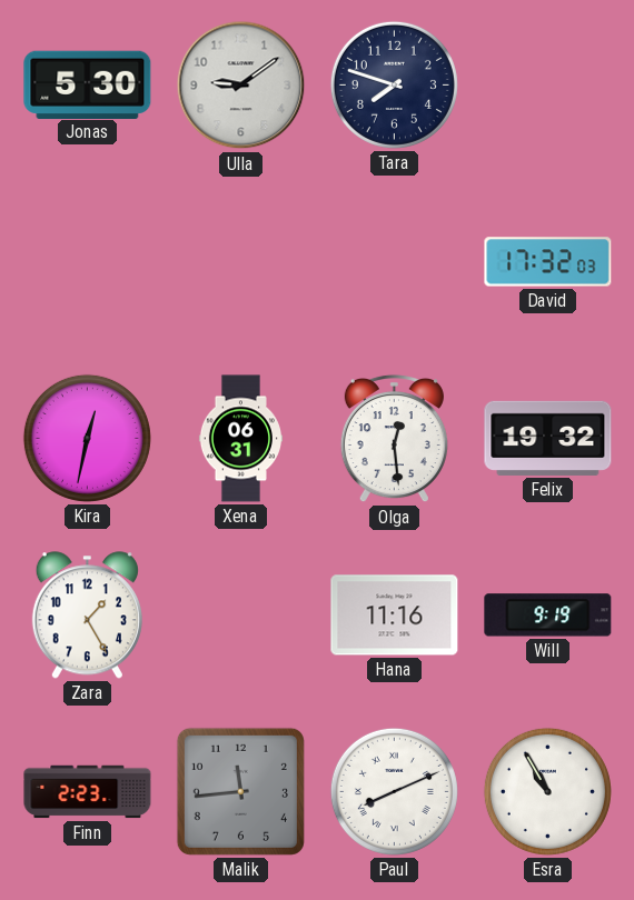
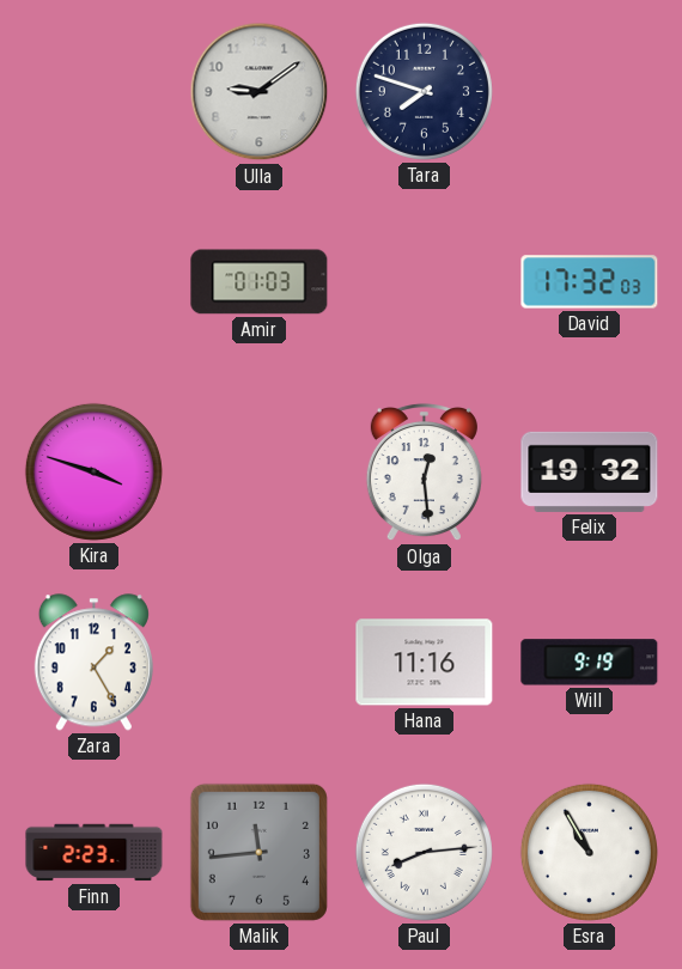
Jonas: 5:30 -> none (88, 84)
Amir: none -> 01:03 (260, 282)
Kira: 12:32 -> 3:48 (93, 471)
Xena: 06:31 -> none (240, 439)
Paul: 8:11 -> 8:14 (424, 852)
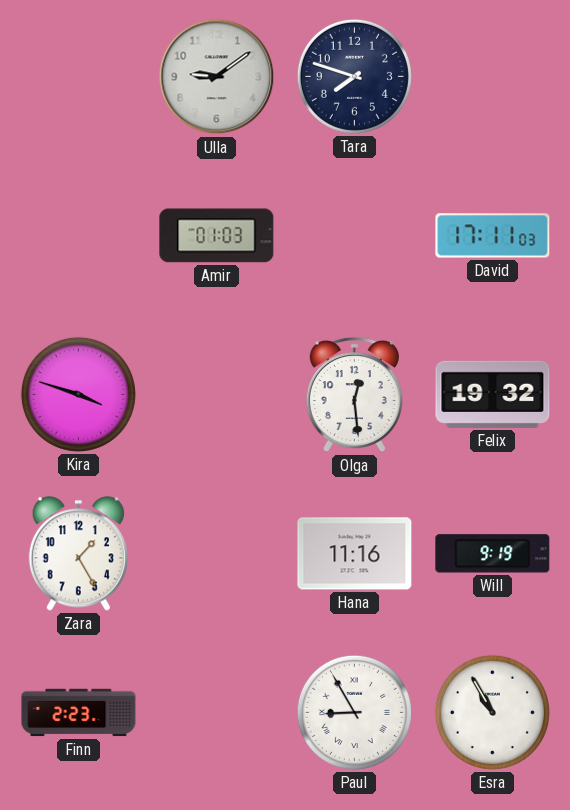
David: 17:32 -> 17:11 (493, 236)
Malik: 11:44 -> none (258, 852)
Paul: 8:14 -> 8:55 (354, 712)
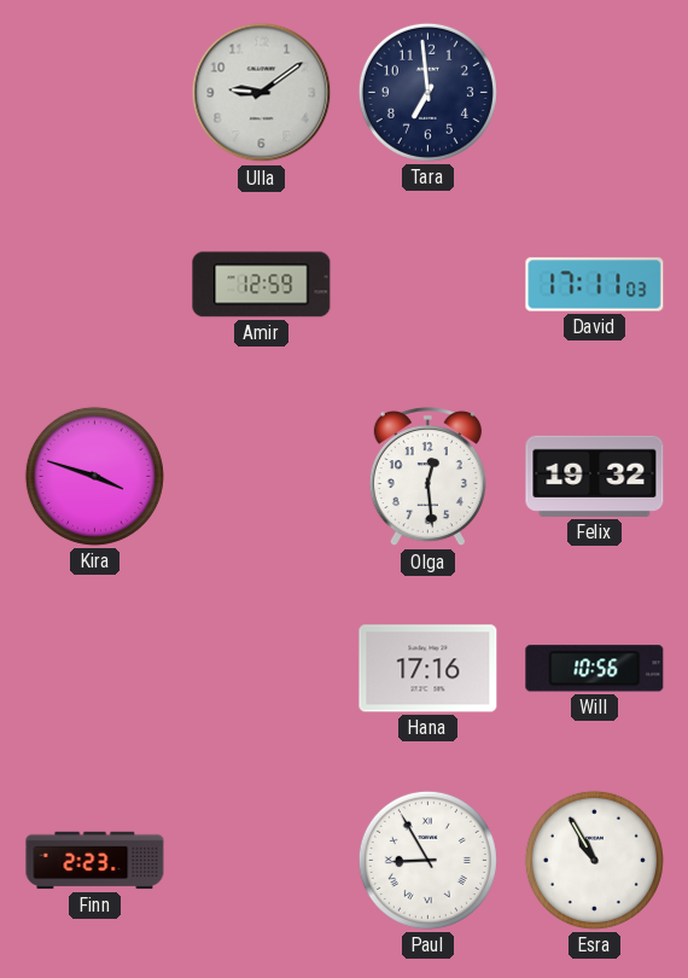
Tara: 7:48 -> 6:59 (427, 92)
Amir: 01:03 -> 12:59 (262, 285)
Zara: 1:25 -> none (78, 554)
Hana: 11:16 -> 17:16 (428, 669)
Will: 9:19 -> 10:56 (595, 669)
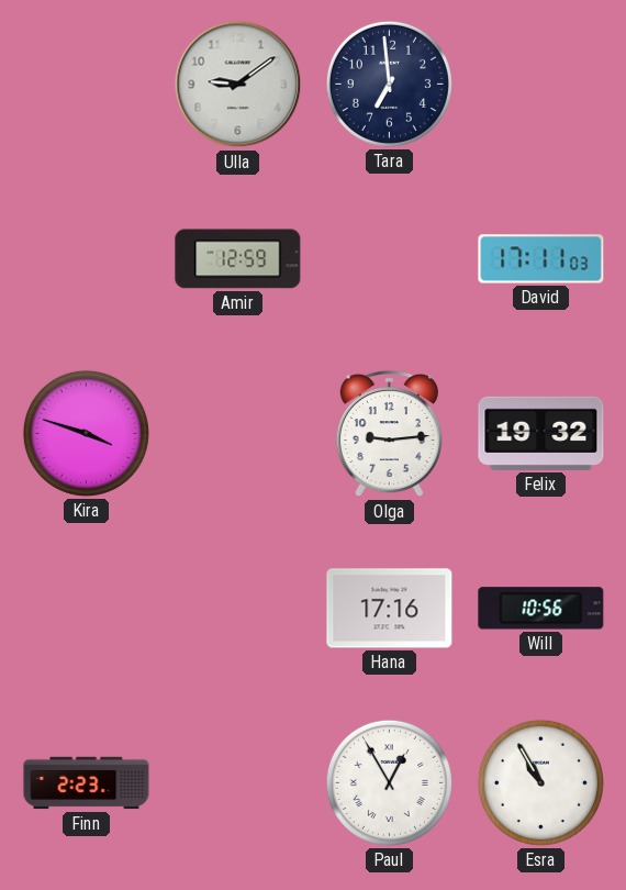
Olga: 12:29 -> 9:14 (389, 434)
Paul: 8:55 -> 12:55 (389, 782)
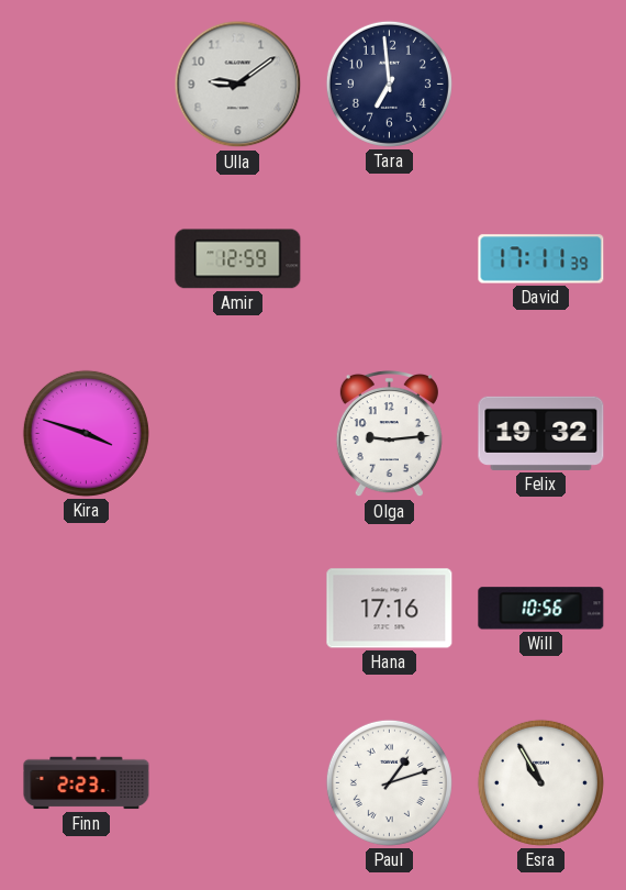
David: 17:11:03 -> 17:11:39 (541, 259)
Paul: 12:55 -> 1:12 (389, 782)
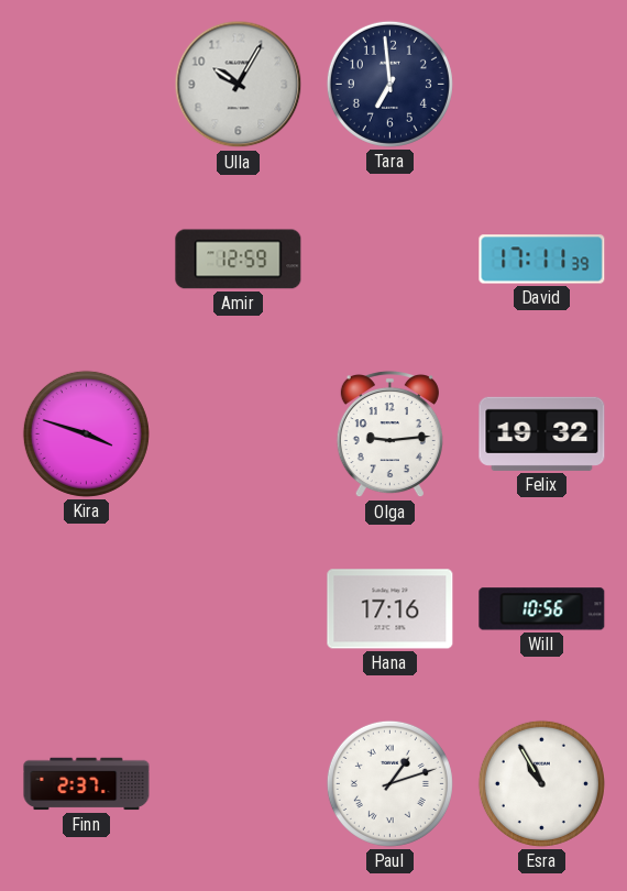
Ulla: 9:09 -> 10:05 (239, 85)
Finn: 2:23 -> 2:37 (87, 784)
